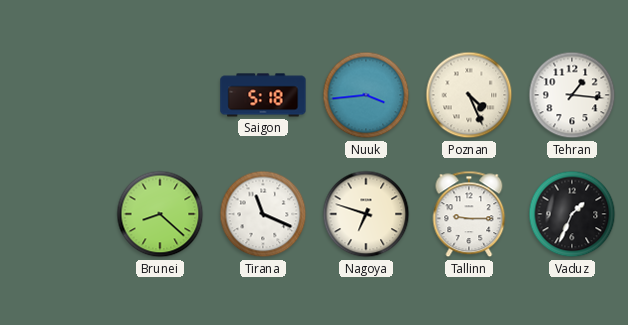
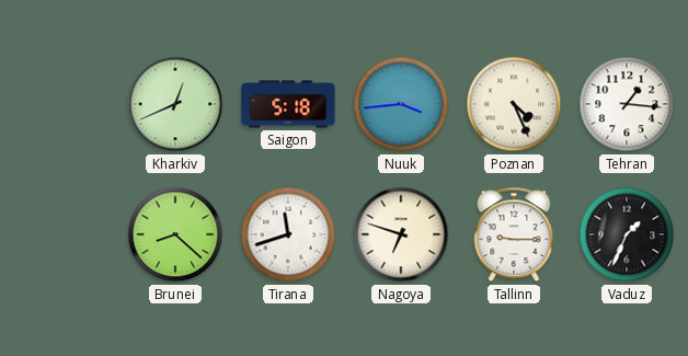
Kharkiv: none -> 12:41 (175, 104)
Tirana: 11:19 -> 11:42 (288, 234)
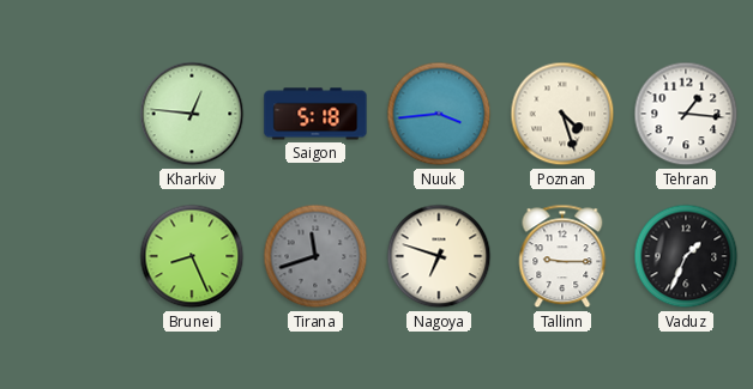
Kharkiv: 12:41 -> 12:46 (192, 114)
Poznan: 4:26 -> 4:27 (562, 114)
Brunei: 8:22 -> 8:26 (192, 256)
Tirana dial: white -> grey (315, 256)
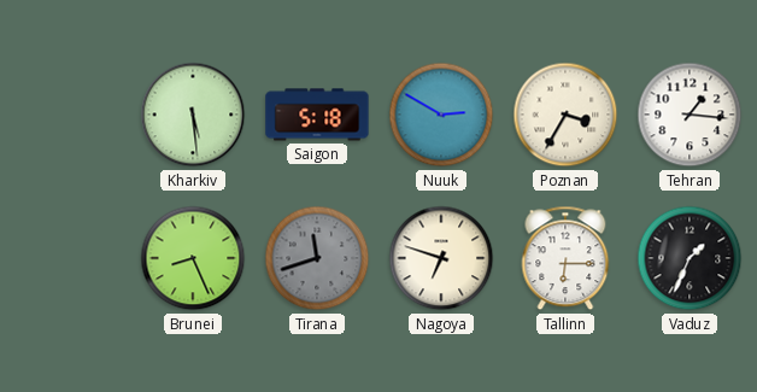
Kharkiv: 12:46 -> 5:29 (193, 115)
Nuuk: 3:44 -> 2:50 (441, 115)
Poznan: 4:27 -> 3:35 (565, 115)
Tallinn: 9:15 -> 6:15 (565, 258)
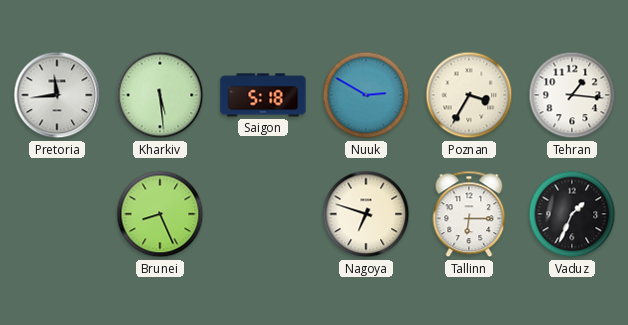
Pretoria: none -> 11:44 (57, 95)
Tirana: 11:42 -> none (317, 258)
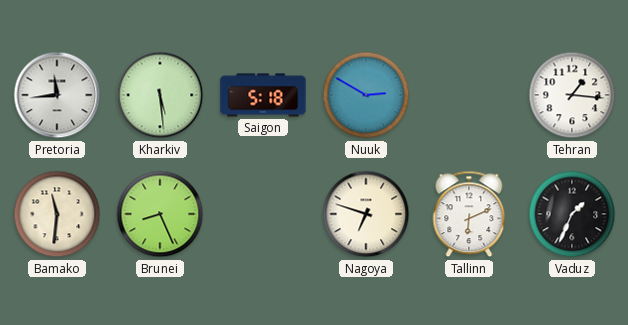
Poznan: 3:35 -> none (469, 95)
Bamako: none -> 11:31 (57, 214)
Tallinn: 6:15 -> 6:11 (469, 214)
